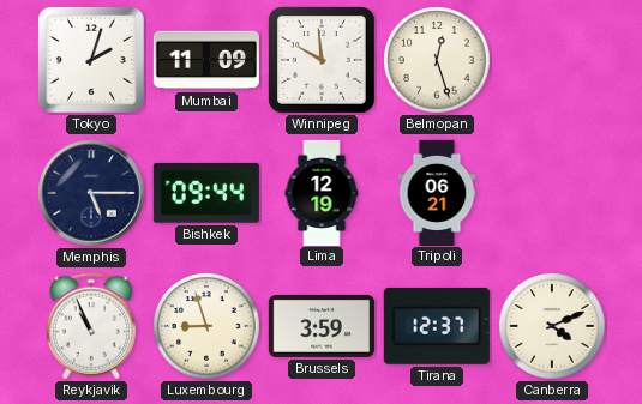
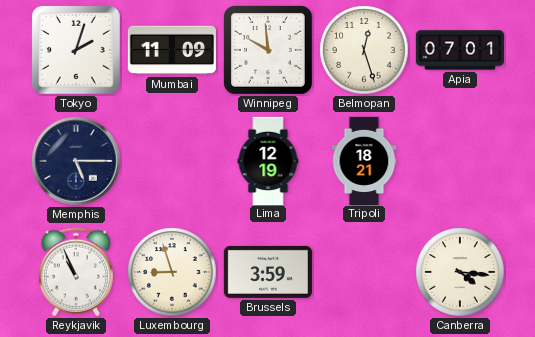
Apia: none -> 07:01 (459, 50)
Bishkek: 09:44 -> none (206, 193)
Tripoli: 06:21 -> 18:21 (364, 160)
Tirana: 12:37 -> none (437, 326)
Canberra: 4:11 -> 4:16 (460, 272)
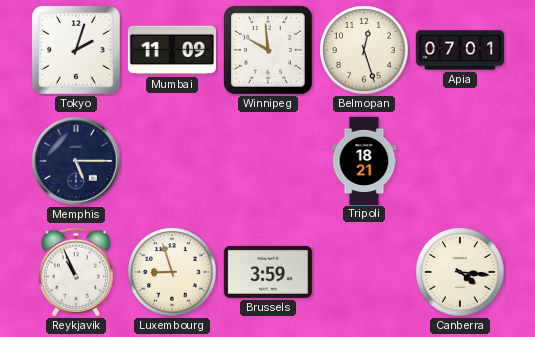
Lima: 12:19 -> none (268, 160)
